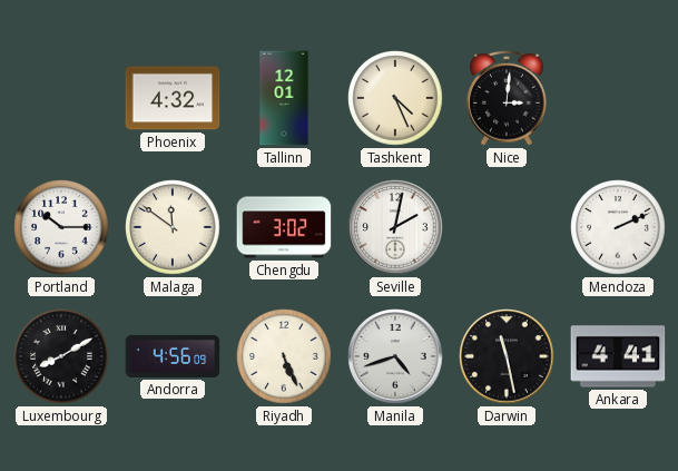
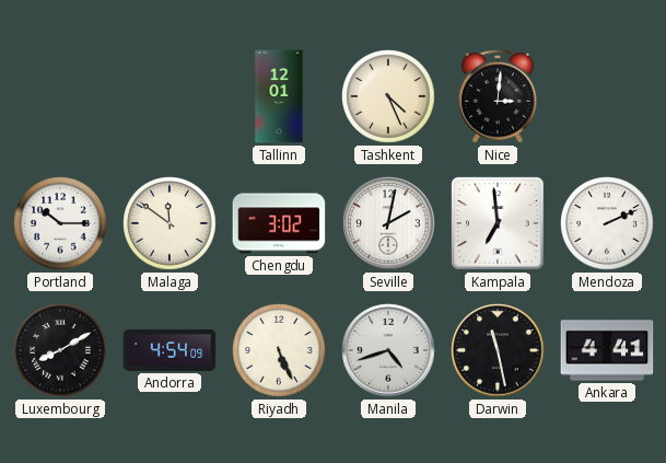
Phoenix: 4:32 -> none (173, 98)
Kampala: none -> 6:59 (498, 223)
Andorra: 4:56 -> 4:54 (170, 350)
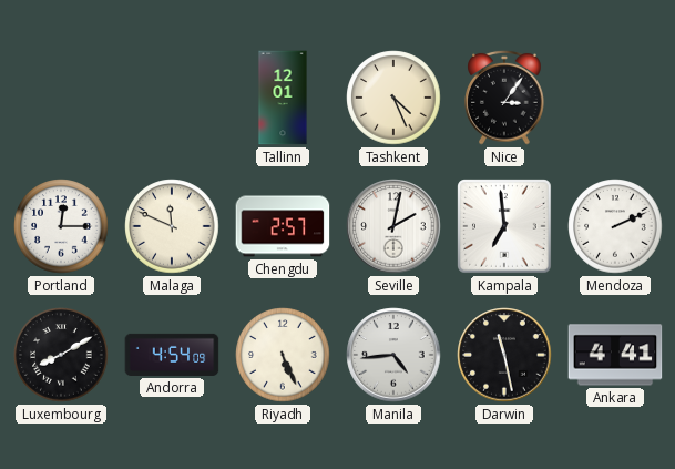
Nice: 3:01 -> 3:06 (504, 98)
Portland: 10:15 -> 12:15 (61, 226)
Malaga: 11:51 -> 11:49 (172, 226)
Chengdu: 3:02 -> 2:57 (283, 226)
Manila: 4:42 -> 4:44 (393, 355)
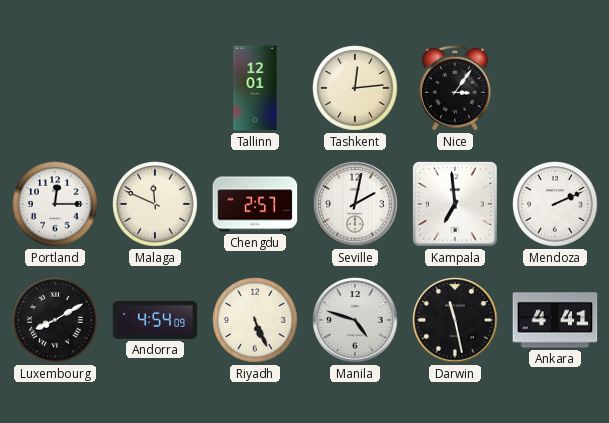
Tashkent: 4:26 -> 12:14 (355, 88)
Manila: 4:44 -> 4:48 (355, 320)
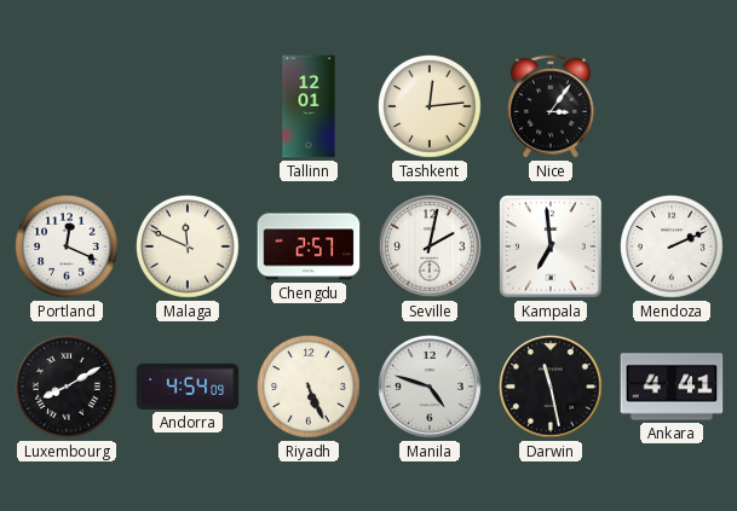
Portland: 12:15 -> 12:19 (67, 246)
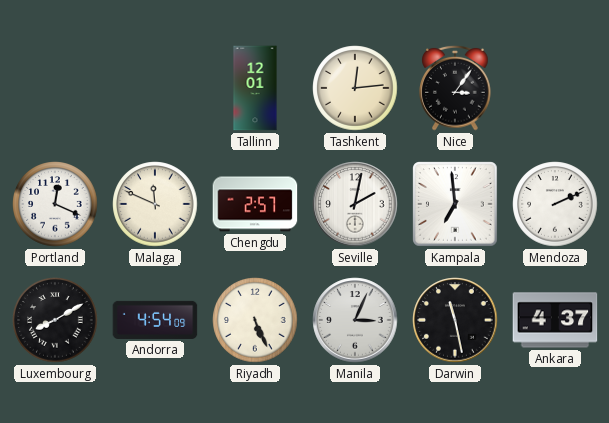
Manila: 4:48 -> 3:04 (355, 320)
Ankara: 4:41 -> 4:37 (555, 320)
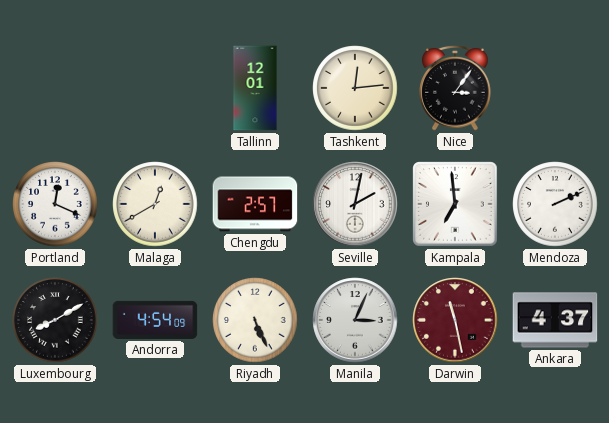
Malaga: 11:49 -> 12:40 (155, 204)
Darwin dial: black -> burgundy (455, 320)
